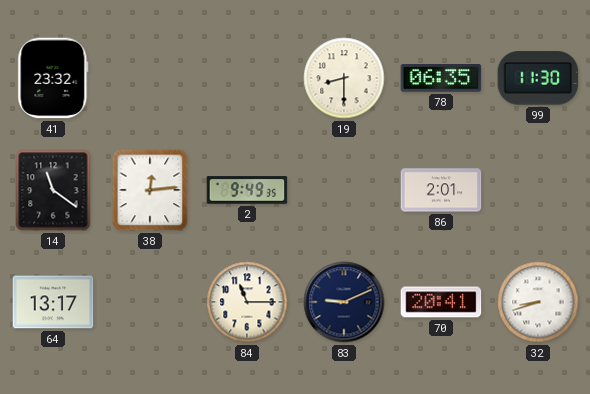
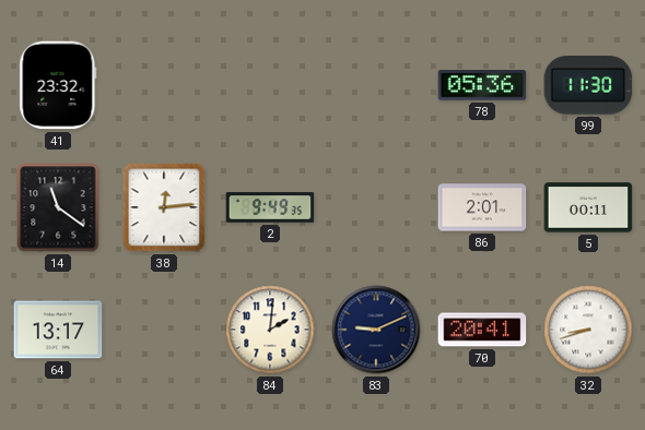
19: 8:30 -> none (344, 78)
78: 06:35 -> 05:36 (482, 85)
5: none -> 00:11 (588, 207)
84: 11:15 -> 2:01 (270, 330)
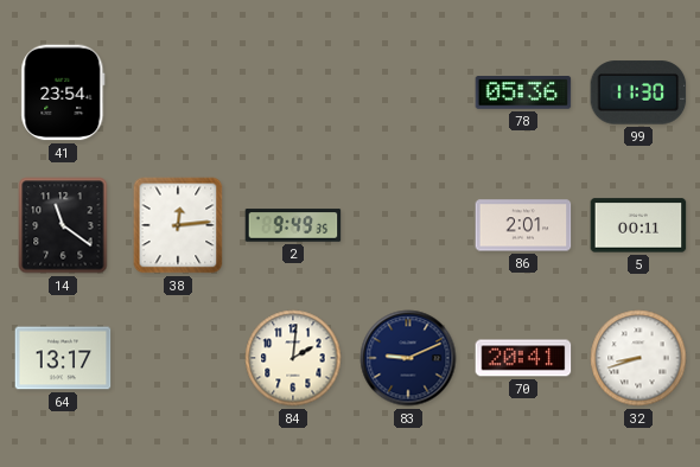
41: 23:32 -> 23:54 (63, 92)
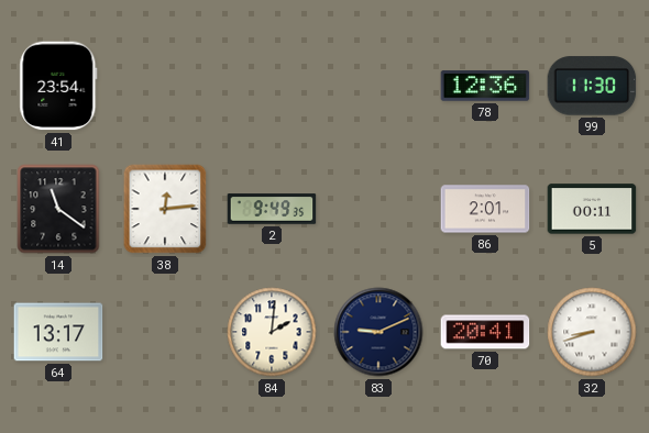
78: 05:36 -> 12:36 (485, 86)
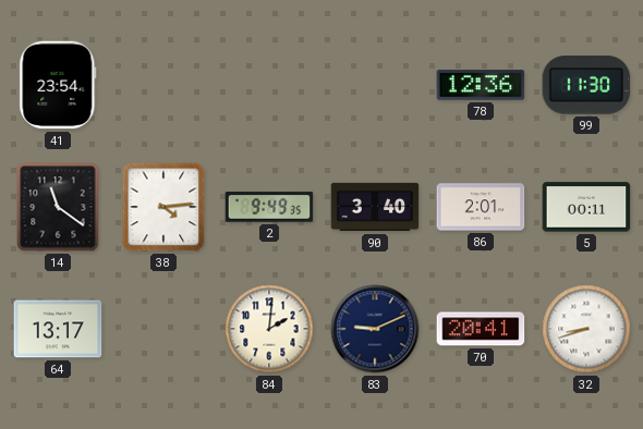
38: 12:14 -> 4:14 (163, 207)
90: none -> 3:40 (375, 207)
